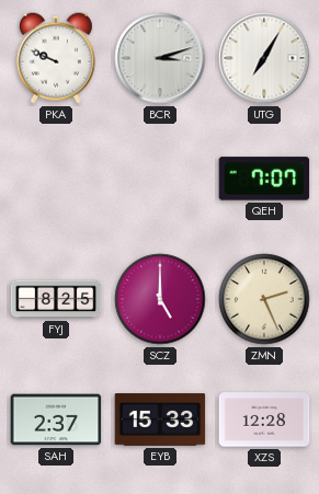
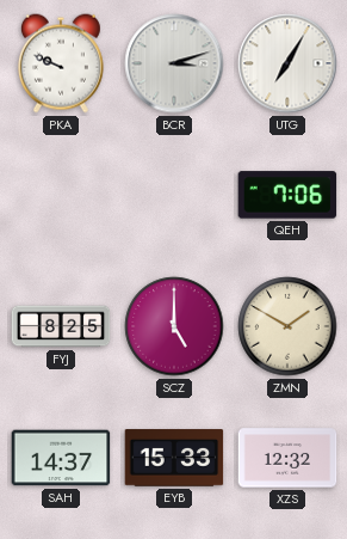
QEH: 7:07 -> 7:06 (287, 195)
ZMN: 2:26 -> 1:50 (287, 326)
SAH: 2:37 -> 14:37 (61, 458)
XZS: 12:28 -> 12:32 (287, 458)
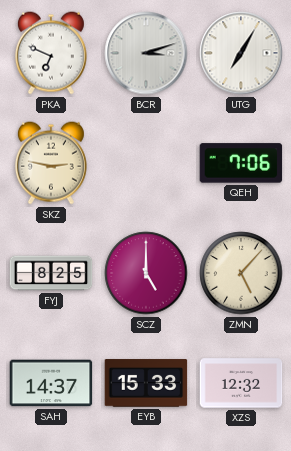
PKA: 9:49 -> 6:49 (51, 53)
SKZ: none -> 2:47 (51, 163)
ZMN: 1:50 -> 5:07 (241, 273)
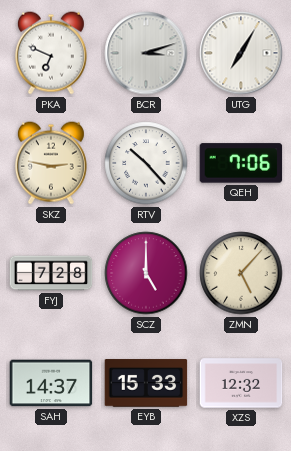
RTV: none -> 10:23 (146, 163)
FYJ: 8:25 -> 7:28 (51, 273)
